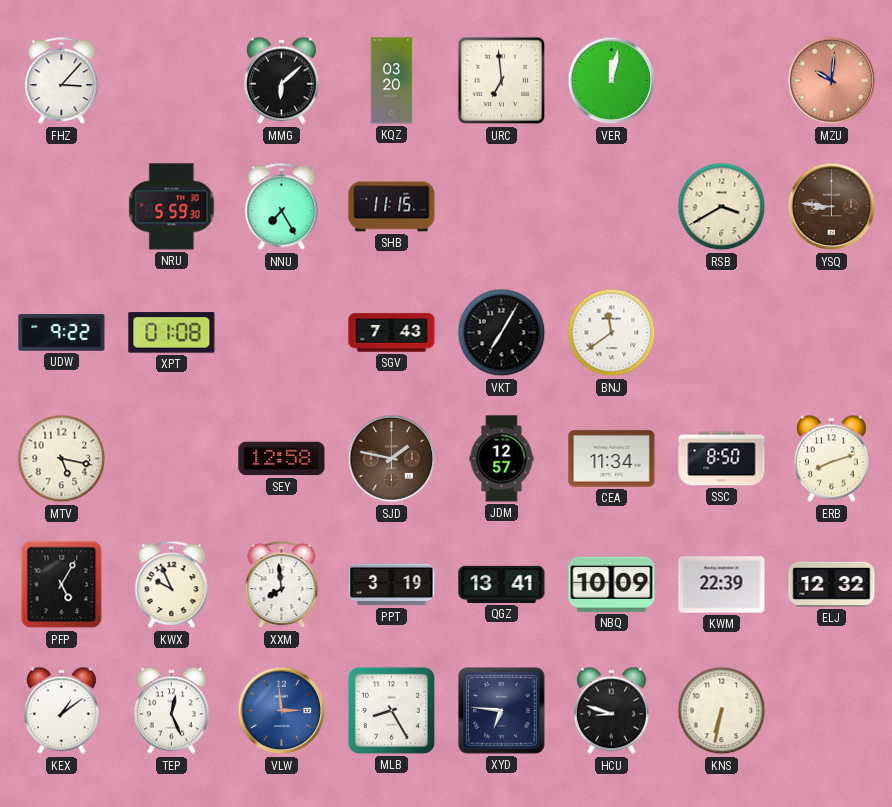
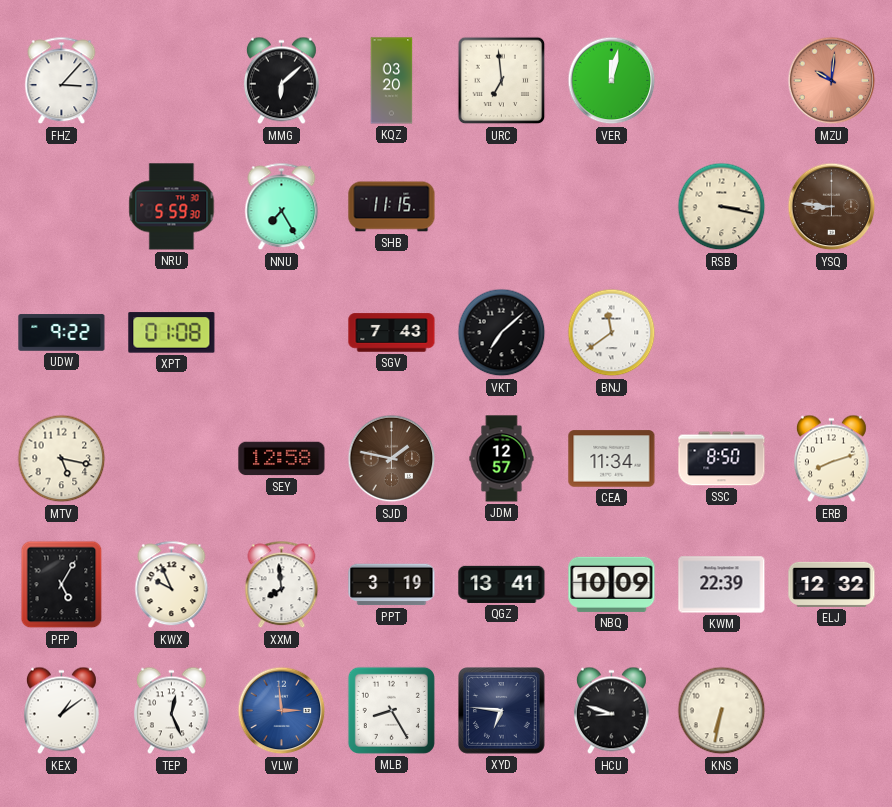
RSB: 3:40 -> 3:17 (722, 207)
VKT: 7:05 -> 7:08 (502, 333)
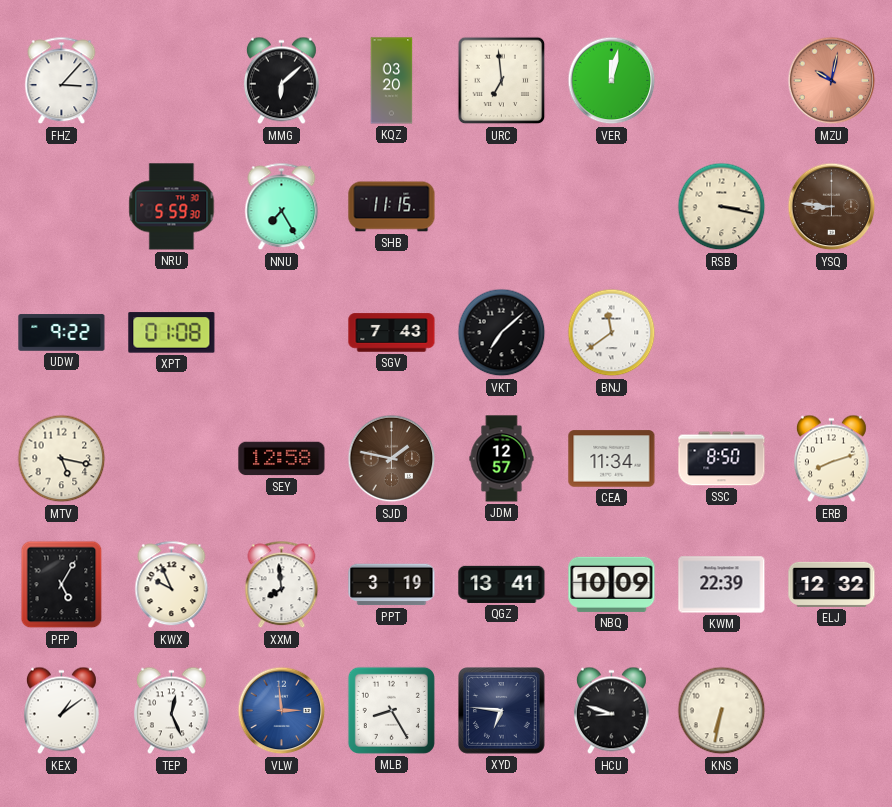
MZU: 10:01 -> 10:02 (832, 81)
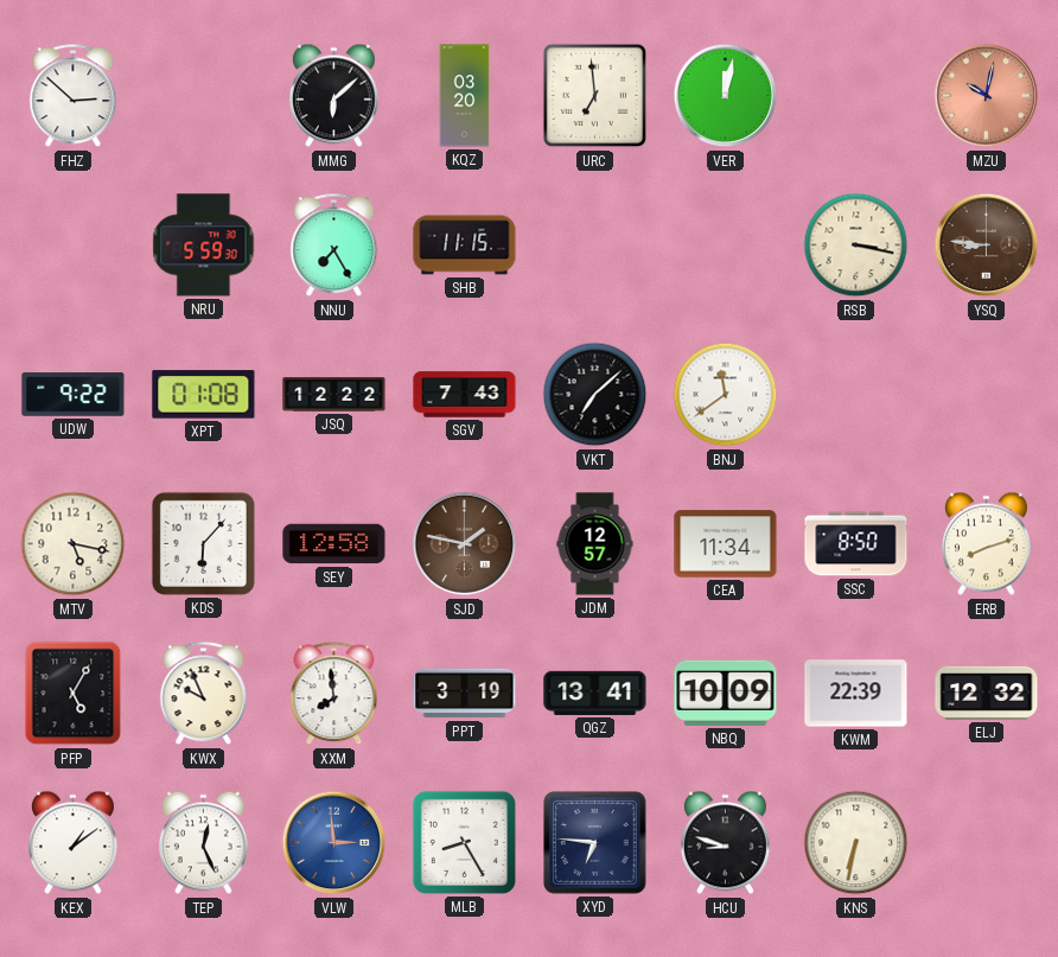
FHZ: 3:07 -> 2:52 (74, 96)
JSQ: none -> 12:22 (334, 395)
KDS: none -> 6:07 (203, 543)
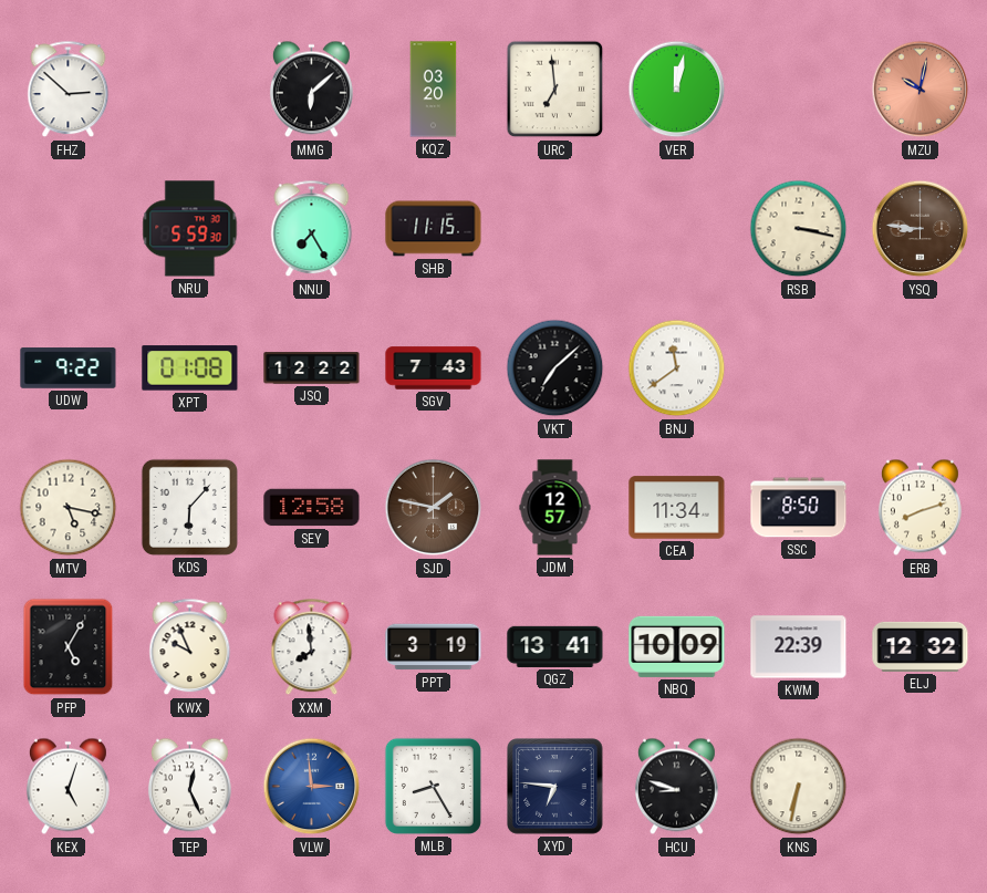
KEX: 1:09 -> 5:03 (67, 787)
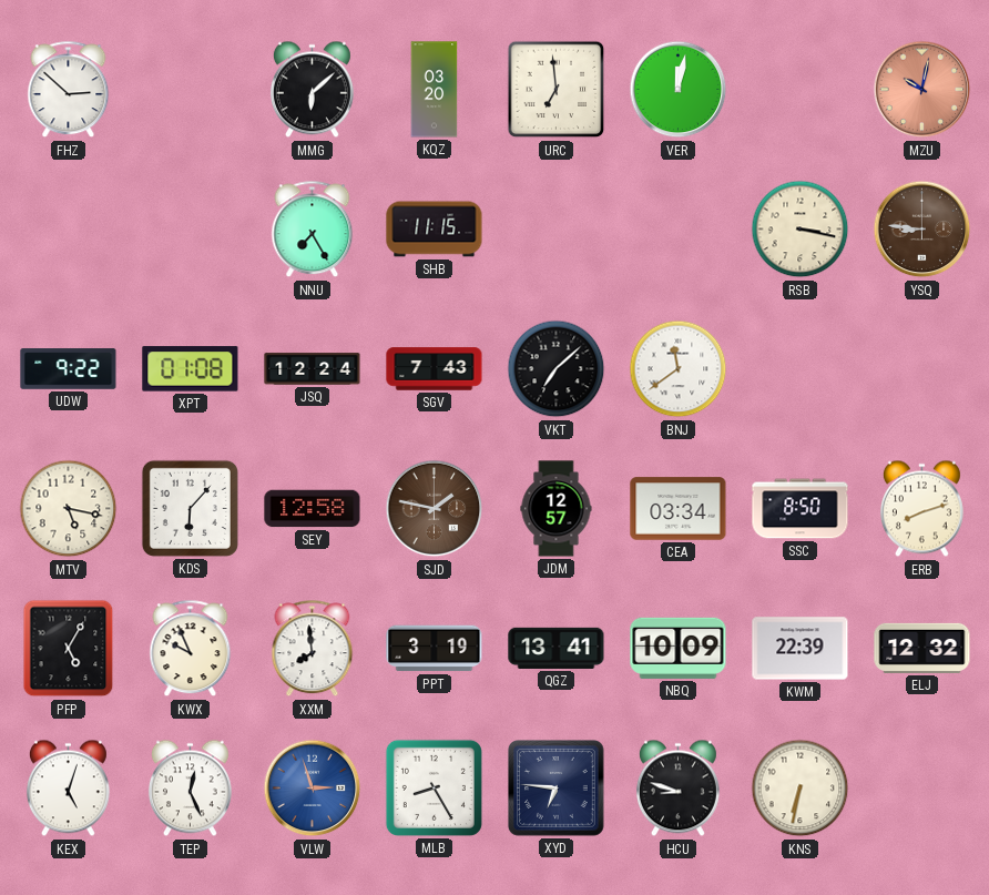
NRU: 5:59 -> none (190, 229)
JSQ: 12:22 -> 12:24 (313, 369)
CEA: 11:34 -> 03:34 (679, 509)
VLW: 2:59 -> 2:57 (313, 789)
